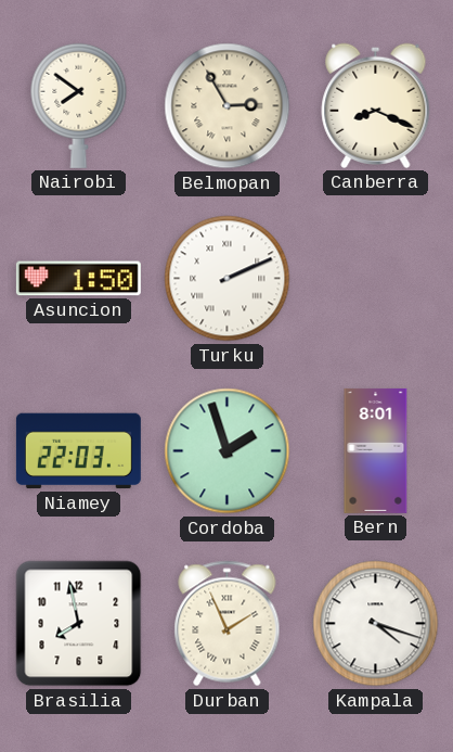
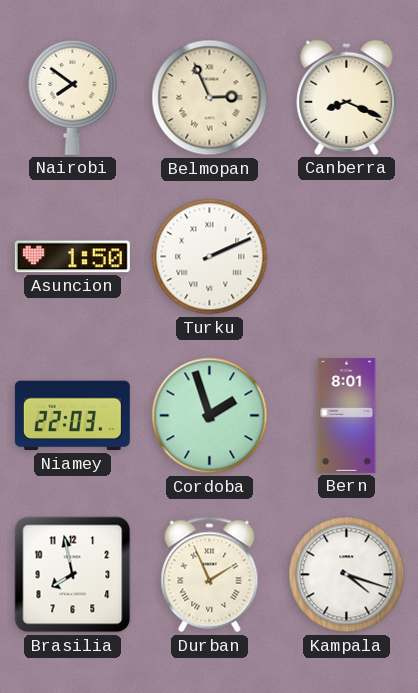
Belmopan: 2:55 -> 2:56 (210, 98)
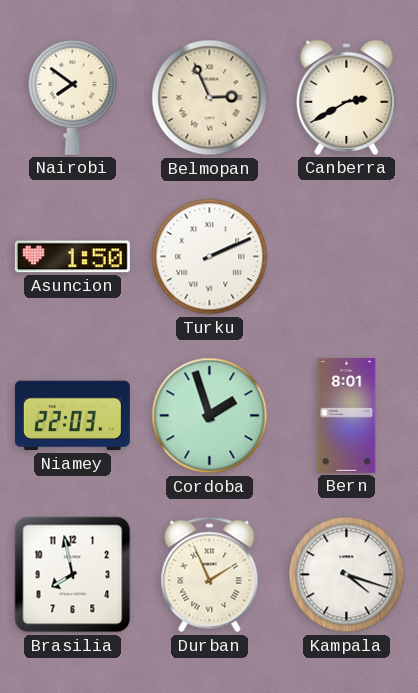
Canberra: 8:19 -> 2:40 (347, 97)
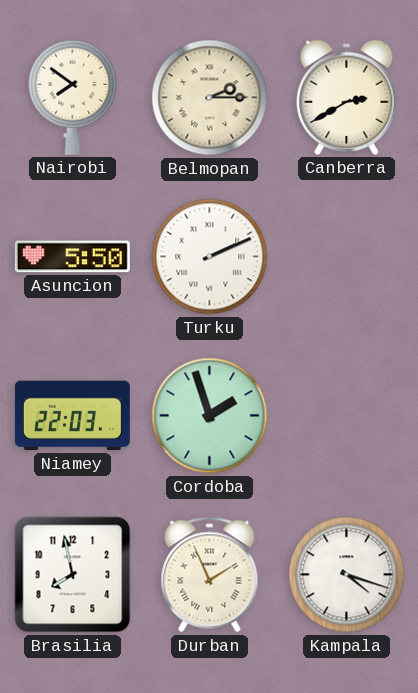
Belmopan: 2:56 -> 2:15 (210, 98)
Asuncion: 1:50 -> 5:50 (72, 257)
Bern: 8:01 -> none (347, 415)
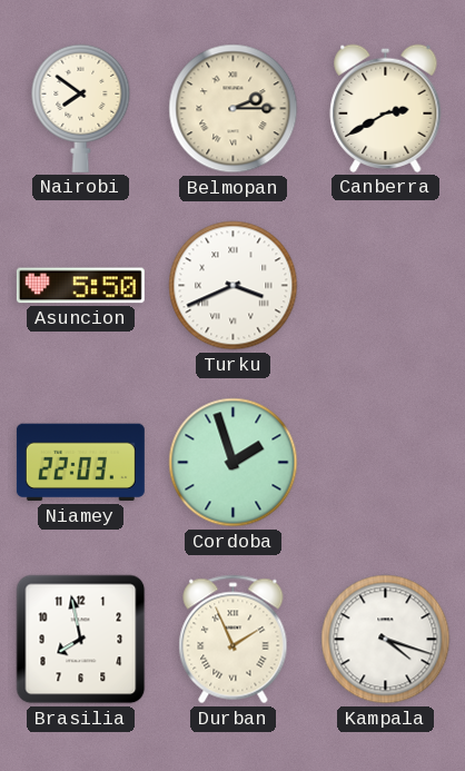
Turku: 2:11 -> 3:41 (234, 286)
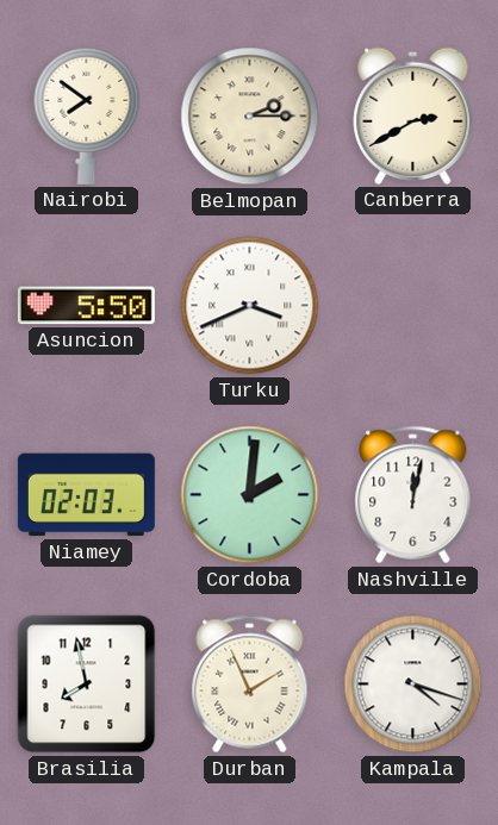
Niamey: 22:03 -> 02:03 (86, 495)
Cordoba: 1:57 -> 2:01 (250, 495)
Nashville: none -> 12:02 (413, 495)
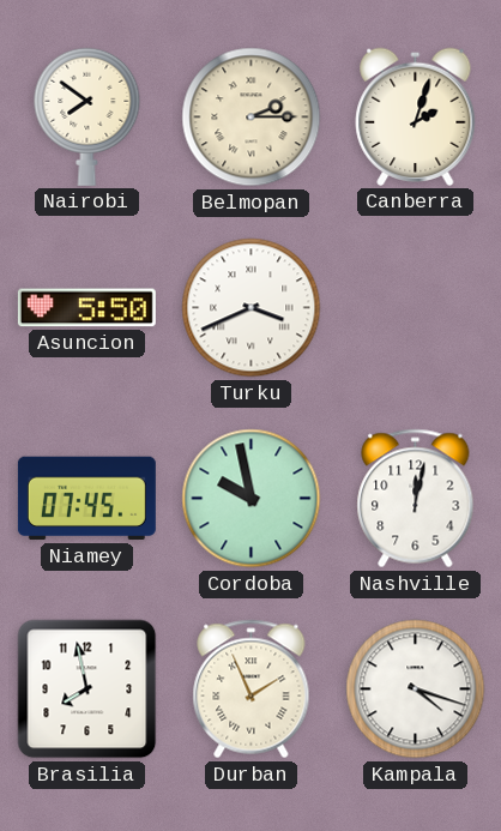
Canberra: 2:40 -> 2:03 (416, 116)
Niamey: 02:03 -> 07:45 (86, 499)
Cordoba: 2:01 -> 9:58 (252, 499)
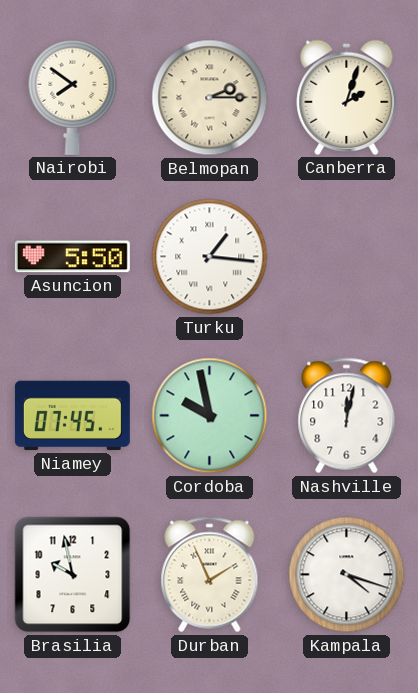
Turku: 3:41 -> 1:16 (210, 257)
Brasilia: 7:58 -> 9:58 (73, 575)
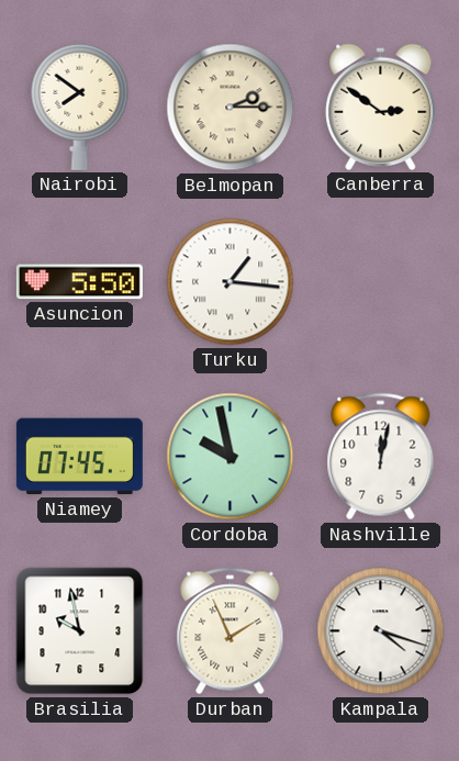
Canberra: 2:03 -> 2:51 (381, 107)
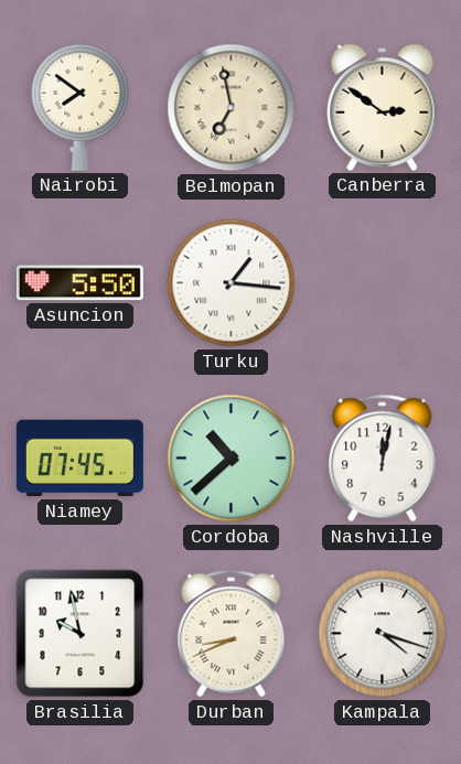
Belmopan: 2:15 -> 6:58 (232, 108)
Cordoba: 9:58 -> 10:38 (232, 459)
Durban: 1:56 -> 8:41 (232, 634)
